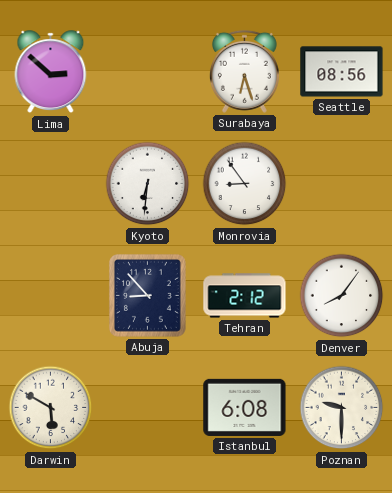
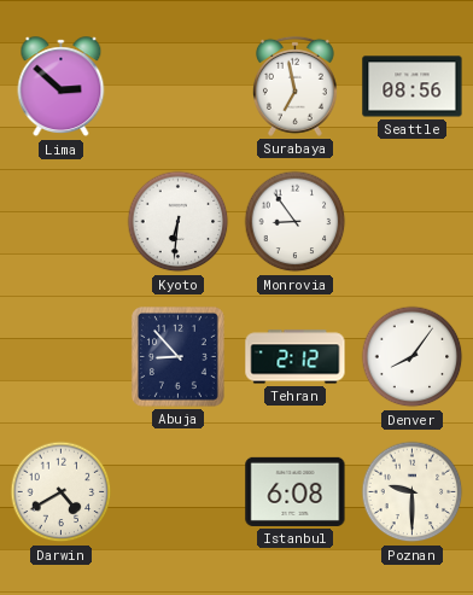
Surabaya: 6:27 -> 6:58 (294, 86)
Darwin: 5:50 -> 4:40 (62, 492)
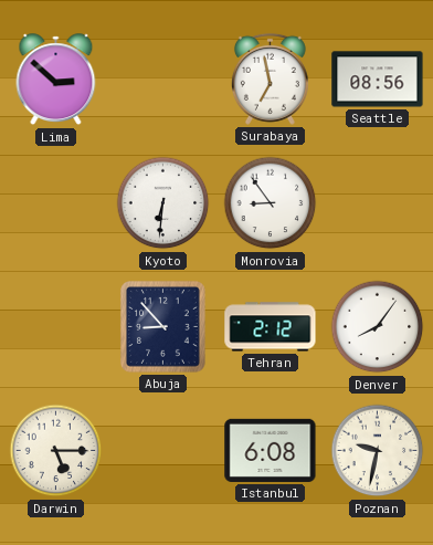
Darwin: 4:40 -> 5:15 (56, 451)
Poznan: 9:30 -> 9:32 (378, 451)
